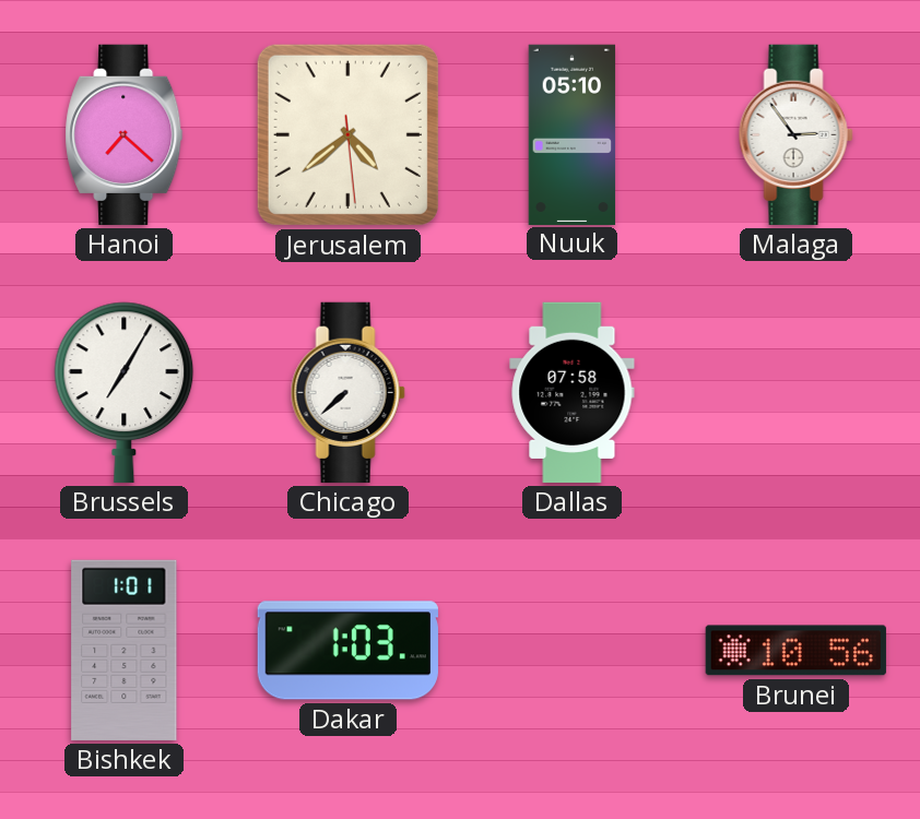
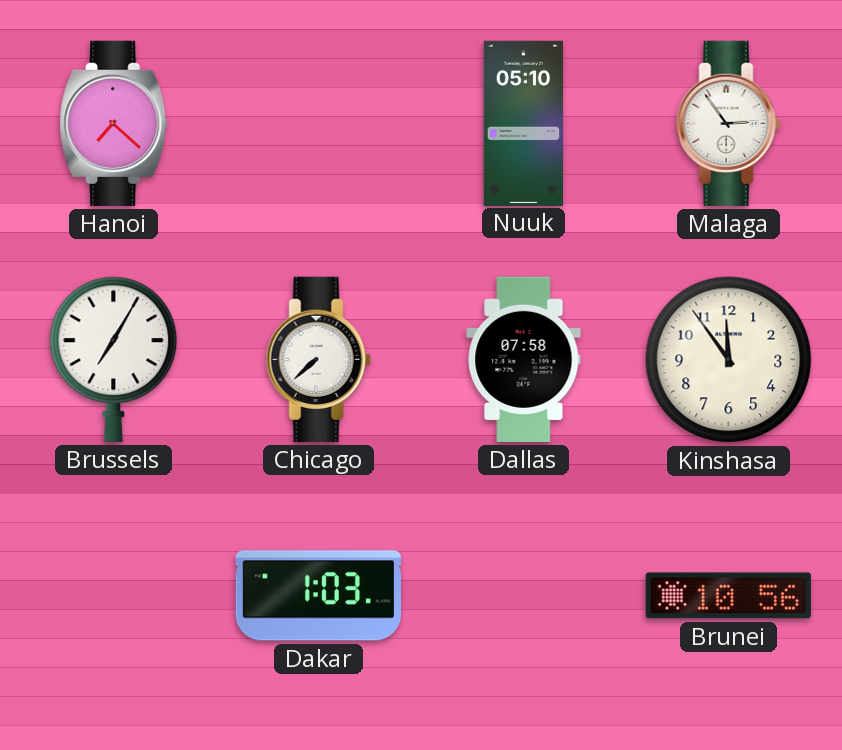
Jerusalem: 4:38 -> none (347, 134)
Kinshasa: none -> 11:54 (729, 360)
Bishkek: 1:01 -> none (125, 650)
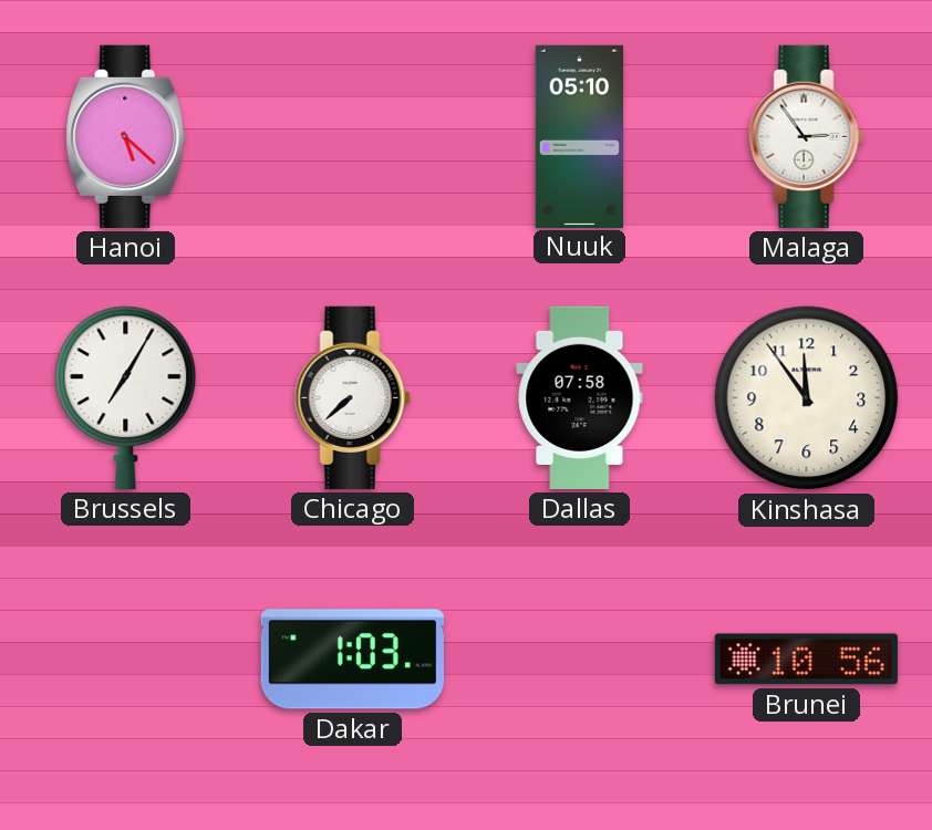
Hanoi: 7:22 -> 5:22 (126, 136)
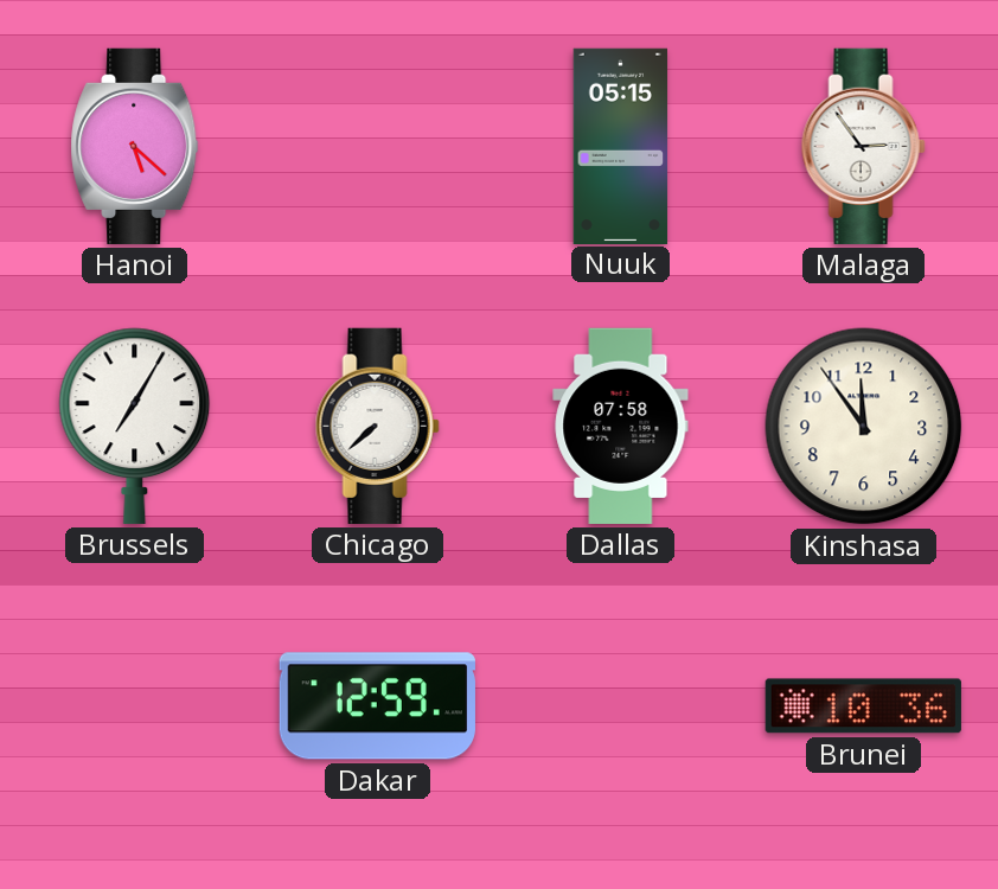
Nuuk: 05:10 -> 05:15 (621, 146)
Dakar: 1:03 -> 12:59 (377, 706)
Brunei: 10:56 -> 10:36 (863, 706)
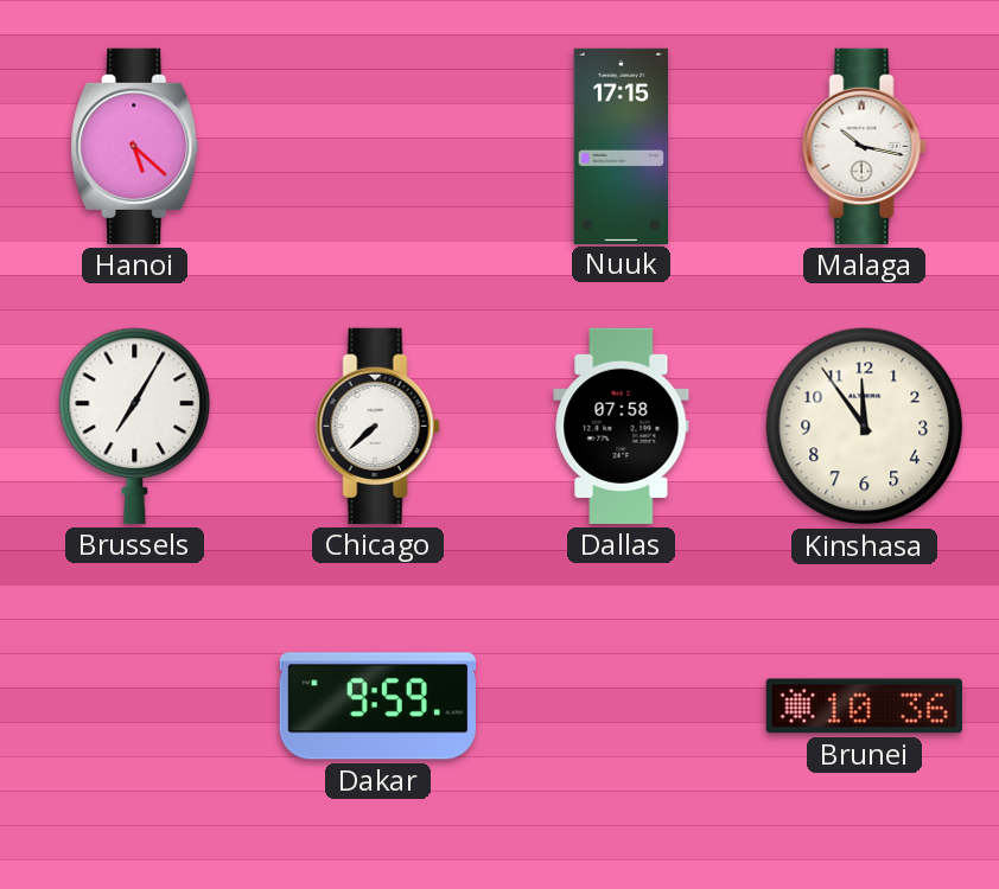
Nuuk: 05:15 -> 17:15 (622, 146)
Malaga: 2:54 -> 10:17 (864, 146)
Dakar: 12:59 -> 9:59 (377, 706)
